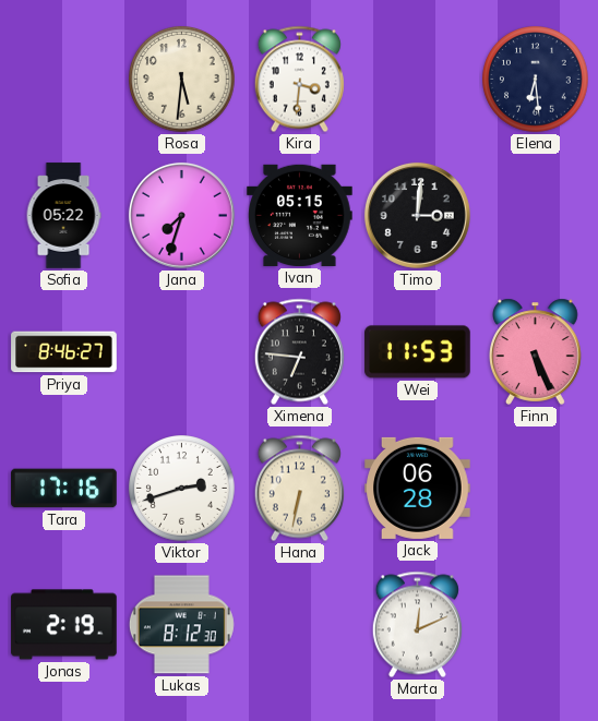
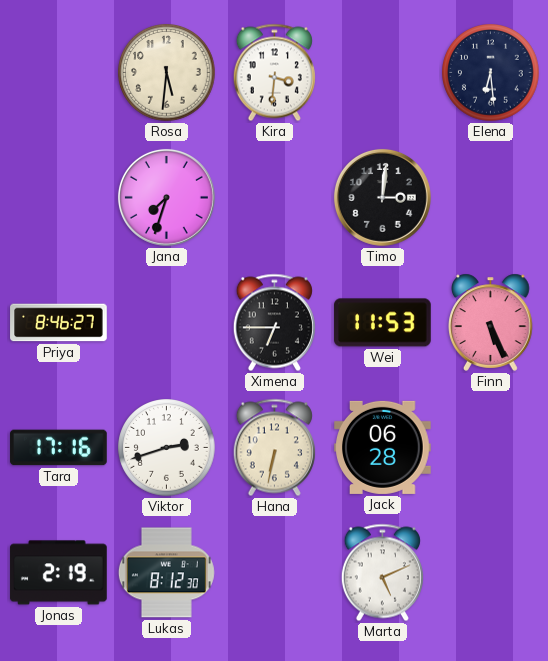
Sofia: 05:22 -> none (63, 216)
Ivan: 05:15 -> none (300, 215)
Ximena: 6:46 -> 6:45 (274, 323)
Marta: 12:11 -> 5:11 (382, 573)
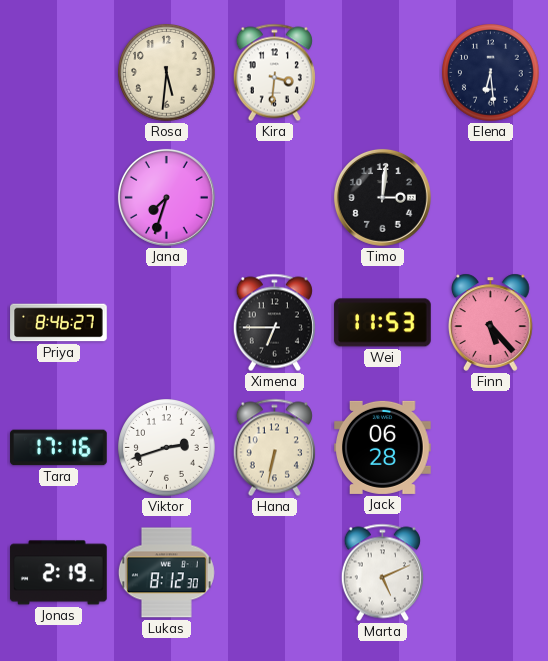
Finn: 5:26 -> 5:23 (491, 322)
